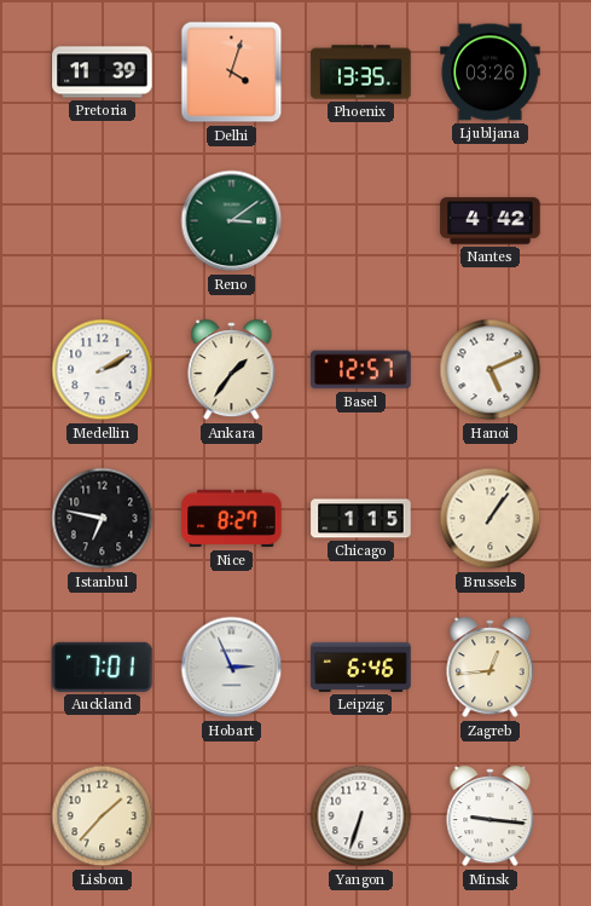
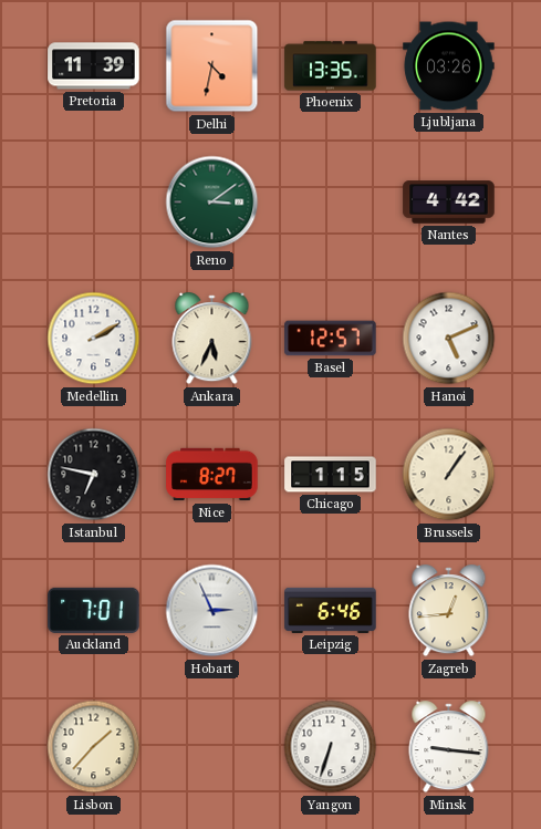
Delhi: 4:03 -> 4:32 (212, 66)
Ankara: 1:36 -> 5:34 (212, 339)
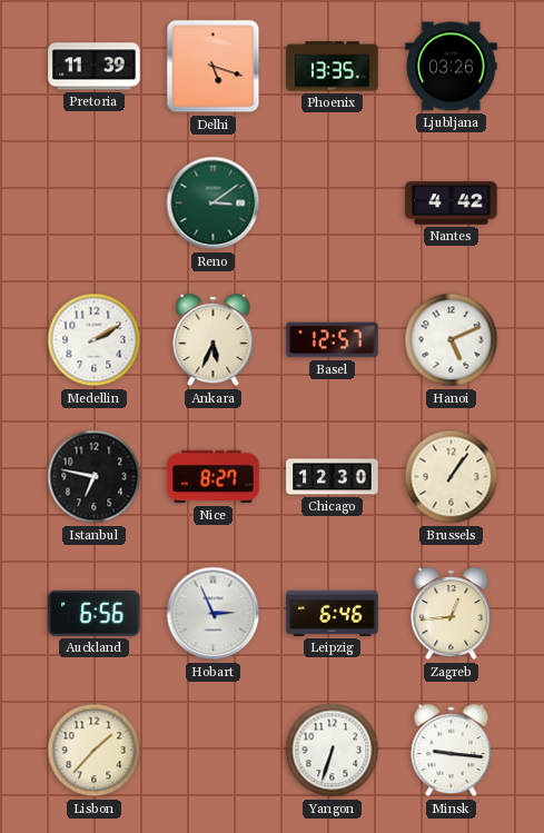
Delhi: 4:32 -> 5:18 (214, 67)
Chicago: 1:15 -> 12:30 (333, 477)
Auckland: 7:01 -> 6:56 (95, 613)
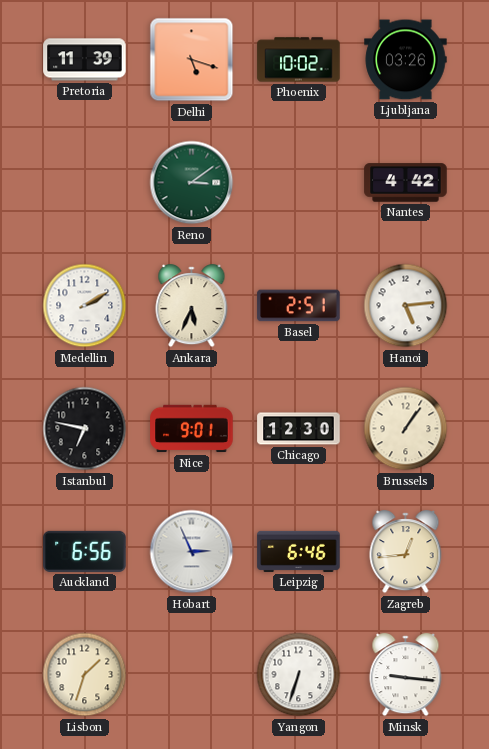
Phoenix: 13:35 -> 10:02 (299, 60)
Basel: 12:57 -> 2:51 (299, 306)
Hanoi: 5:11 -> 5:14 (406, 306)
Nice: 8:27 -> 9:01 (192, 429)
Lisbon: 1:37 -> 1:33 (85, 675)
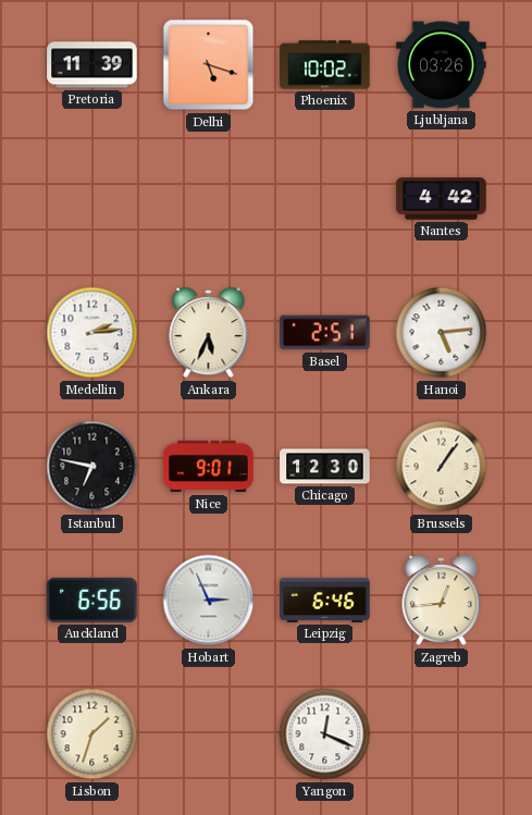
Reno: 3:09 -> none (192, 183)
Medellin: 2:10 -> 2:14 (92, 333)
Yangon: 6:33 -> 12:19 (325, 734)
Minsk: 9:16 -> none (406, 675)
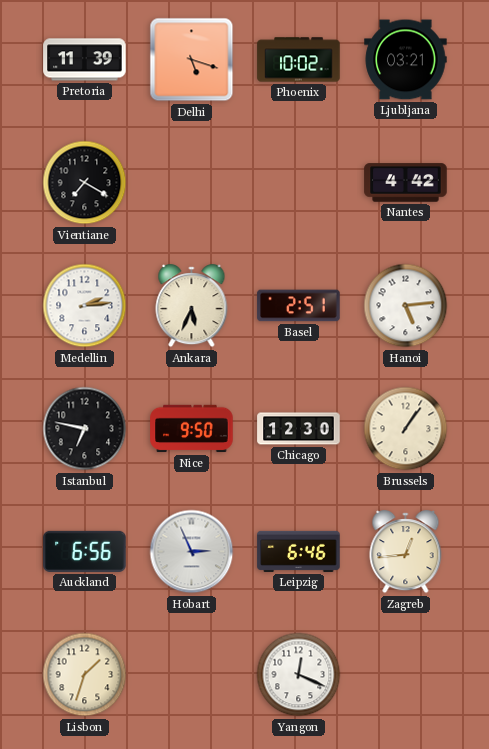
Ljubljana: 03:26 -> 03:21 (406, 60)
Vientiane: none -> 7:20 (85, 183)
Nice: 9:01 -> 9:50 (192, 429)
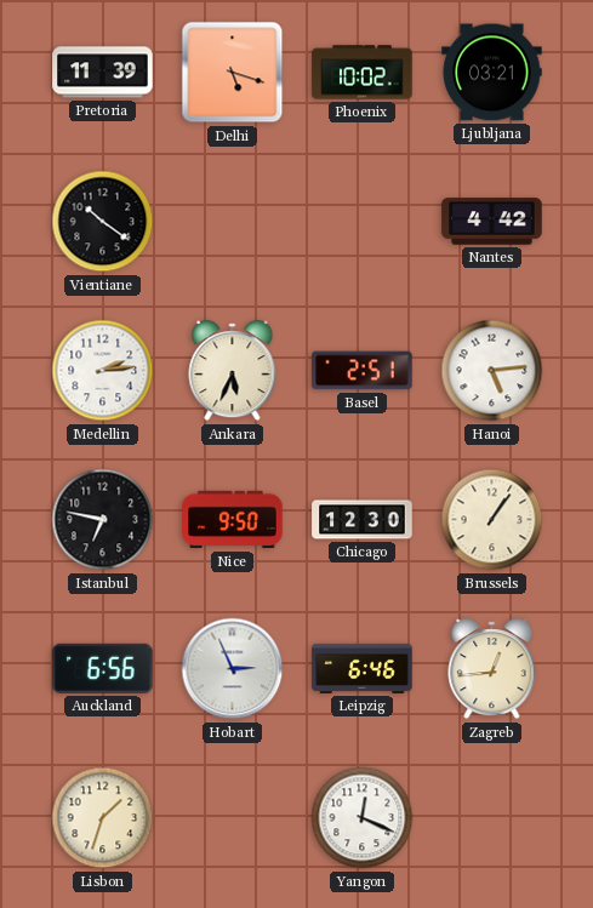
Vientiane: 7:20 -> 10:21 (103, 222)
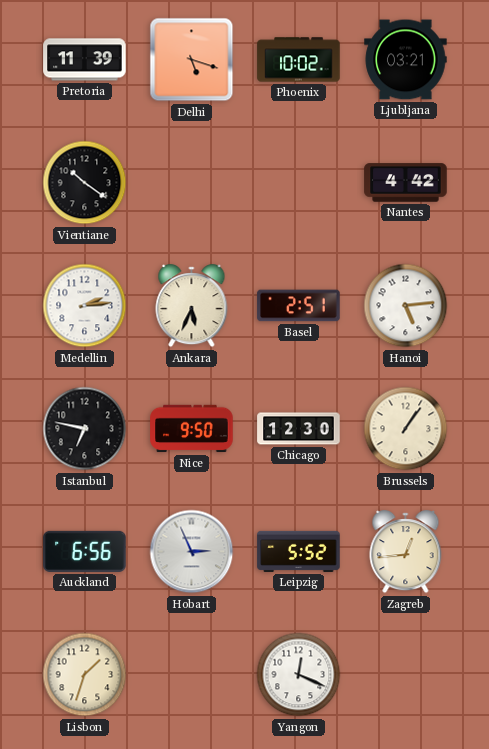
Leipzig: 6:46 -> 5:52 (299, 551)
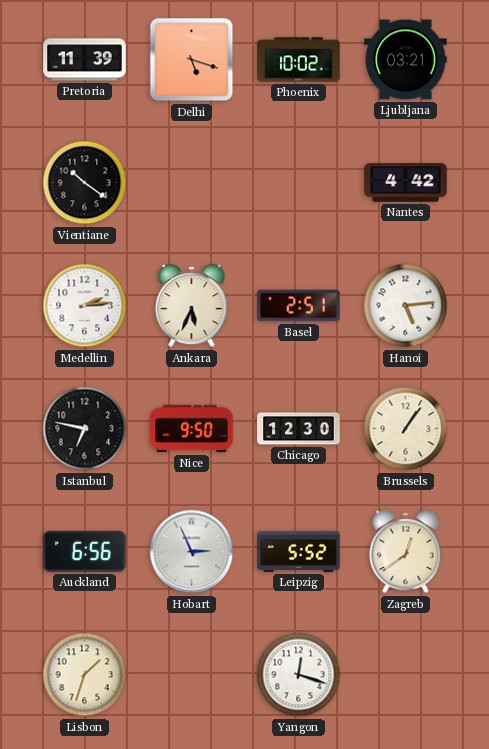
Zagreb: 12:44 -> 12:39 (406, 552)
Yangon: 12:19 -> 12:18 (299, 675)
